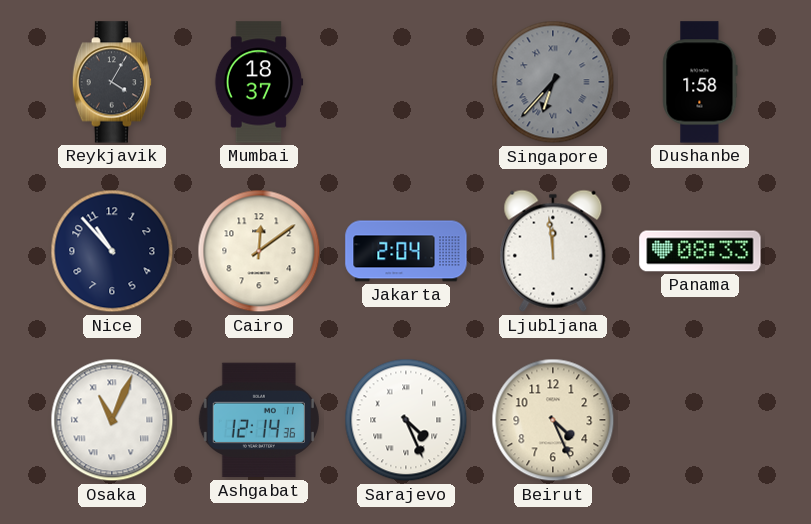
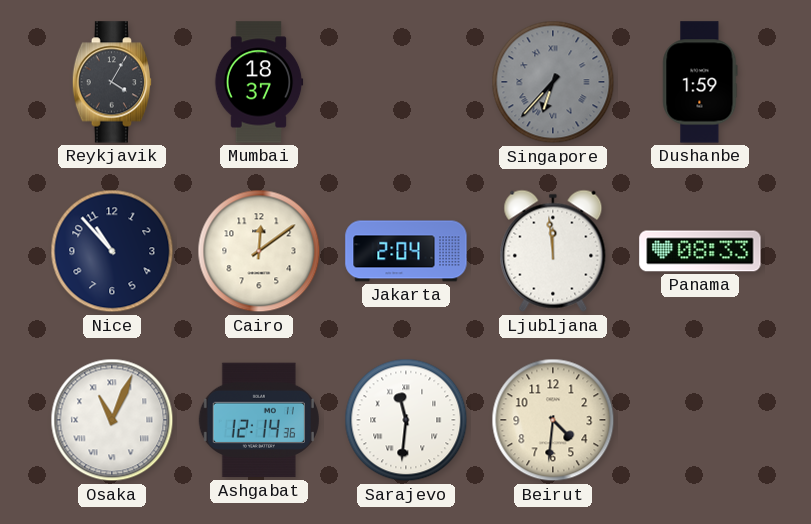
Dushanbe: 1:58 -> 1:59 (700, 82)
Sarajevo: 4:26 -> 11:31 (406, 420)
Beirut: 4:26 -> 4:31 (553, 420)
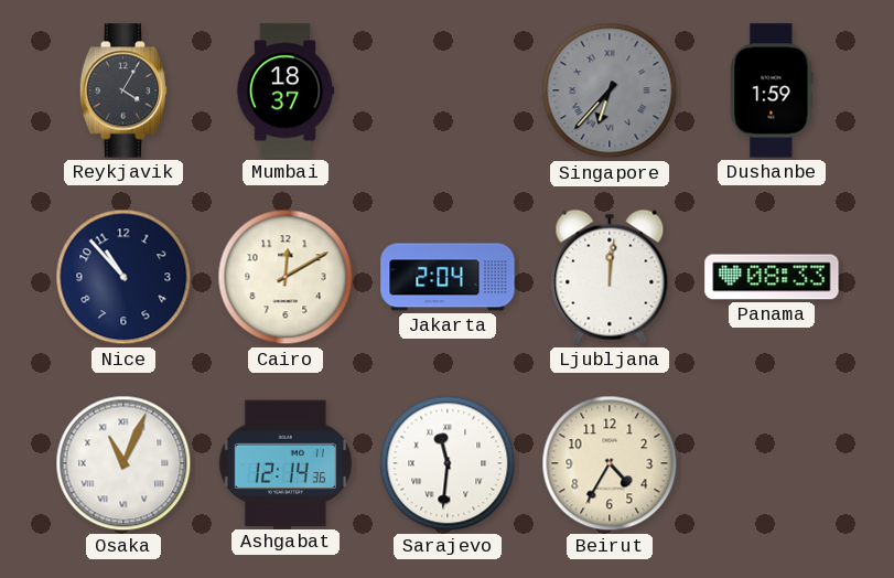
Cairo: 12:09 -> 12:10 (286, 277)
Ljubljana: 11:59 -> 12:01 (610, 277)
Beirut: 4:31 -> 4:35 (610, 463)
